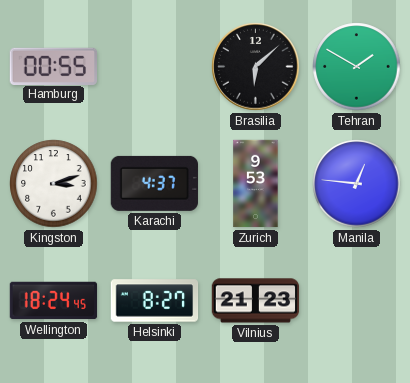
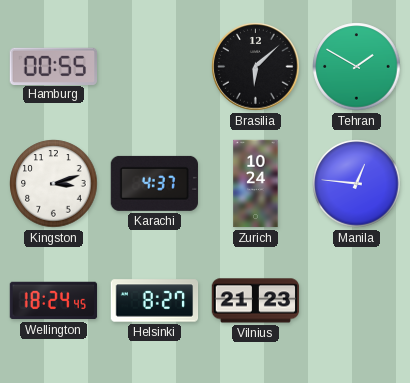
Zurich: 9:53 -> 10:24 (256, 184)
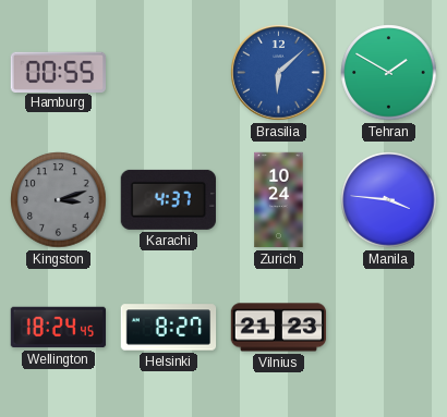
Brasilia dial: black -> blue (279, 73)
Kingston dial: white -> grey (59, 200)
Manila: 12:46 -> 3:46 (389, 200)
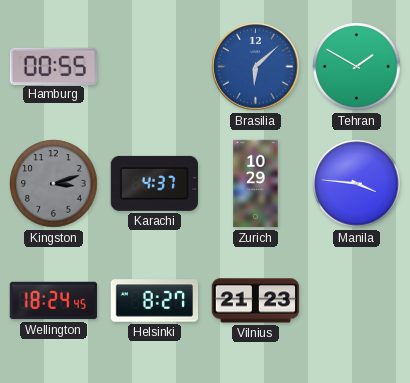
Zurich: 10:24 -> 10:29 (256, 184)
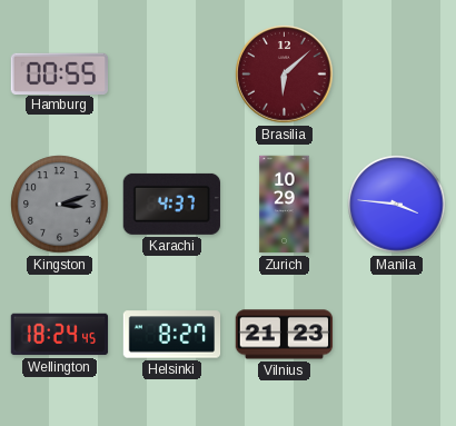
Brasilia dial: blue -> burgundy (285, 75)
Tehran: 1:50 -> none (357, 67)
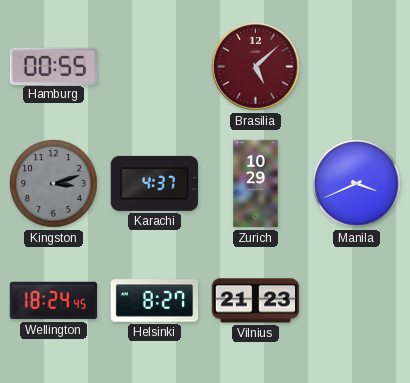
Brasilia: 6:08 -> 5:08 (256, 67)
Manila: 3:46 -> 3:41 (357, 184)
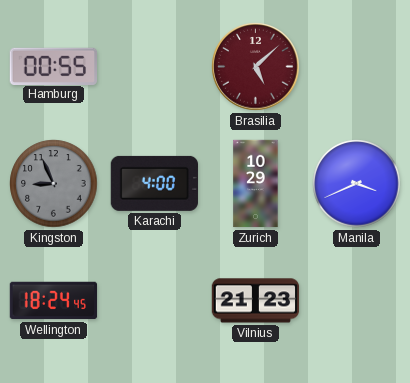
Kingston: 3:12 -> 8:56 (54, 184)
Karachi: 4:37 -> 4:00 (154, 183)
Helsinki: 8:27 -> none (155, 301)
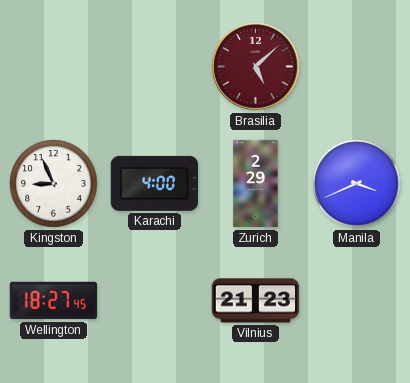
Hamburg: 00:55 -> none (53, 66)
Kingston dial: grey -> white (54, 184)
Zurich: 10:29 -> 2:29 (256, 184)
Wellington: 18:24 -> 18:27 (54, 301)
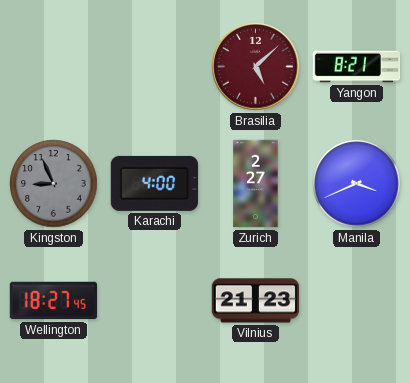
Yangon: none -> 8:21 (357, 67)
Kingston dial: white -> grey (54, 184)
Zurich: 2:29 -> 2:27 (256, 184)
